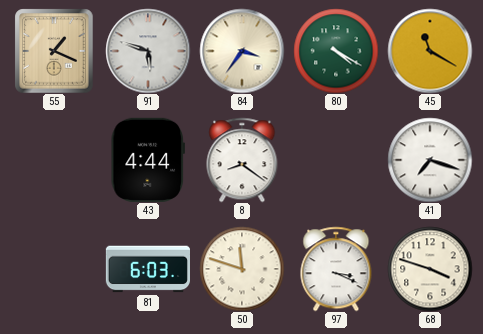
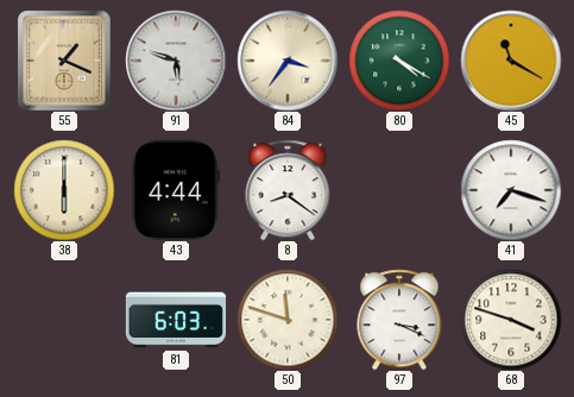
38: none -> 6:00 (64, 190)
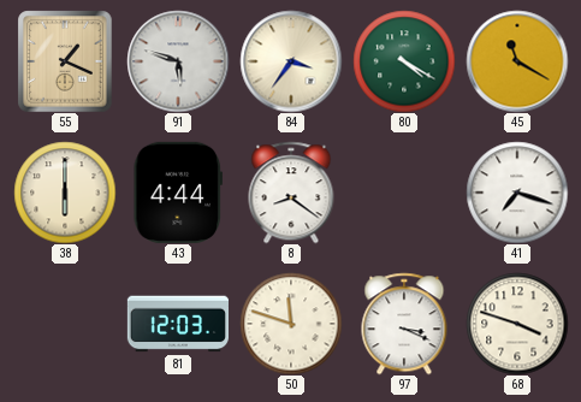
81: 6:03 -> 12:03 (177, 324)
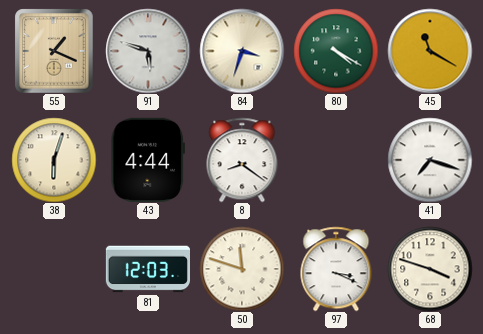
84: 3:36 -> 3:33 (242, 51)
38: 6:00 -> 6:03 (54, 160)
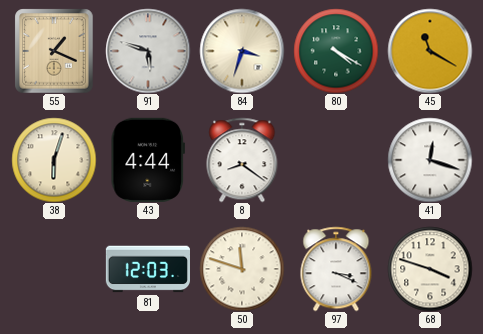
41: 7:18 -> 12:18 (430, 160)
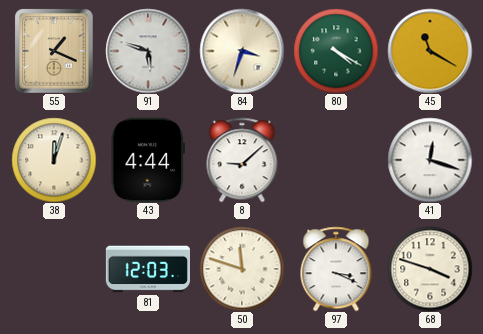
38: 6:03 -> 12:03 (54, 160)
8: 8:21 -> 9:08 (242, 160)
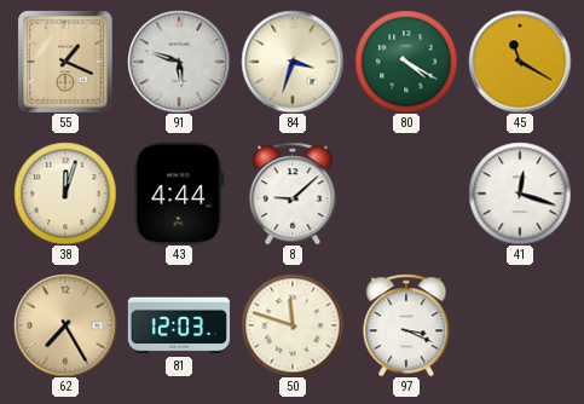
62: none -> 7:25 (65, 325)
68: 3:48 -> none (430, 269)
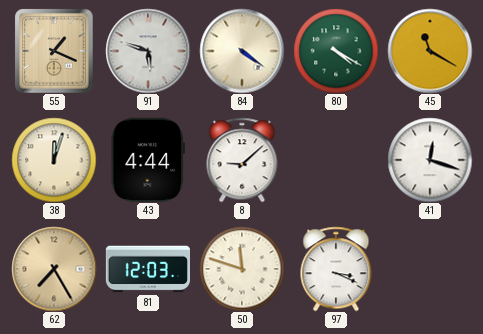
84: 3:33 -> 4:21 (242, 51)
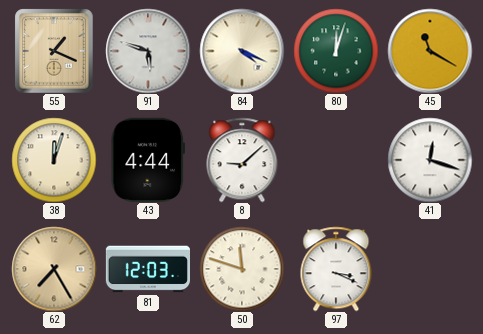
84: 4:21 -> 4:19 (242, 51)
80: 4:20 -> 12:03 (336, 51)
